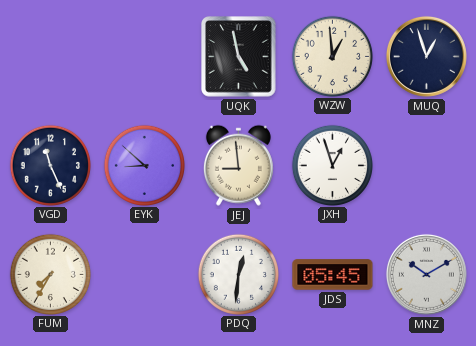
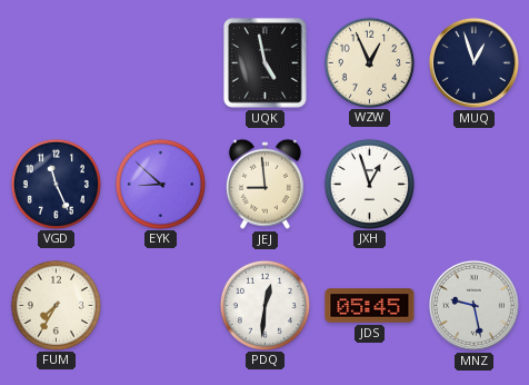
WZW: 12:59 -> 12:56 (369, 62)
MNZ: 10:10 -> 9:28 (473, 305)
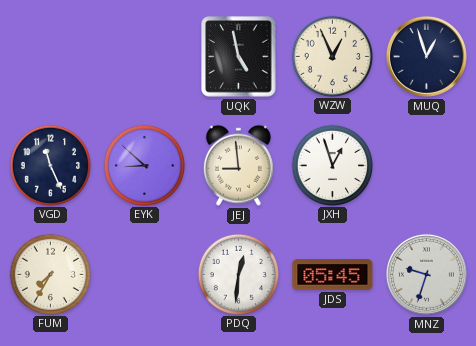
MNZ: 9:28 -> 9:33 (426, 274)
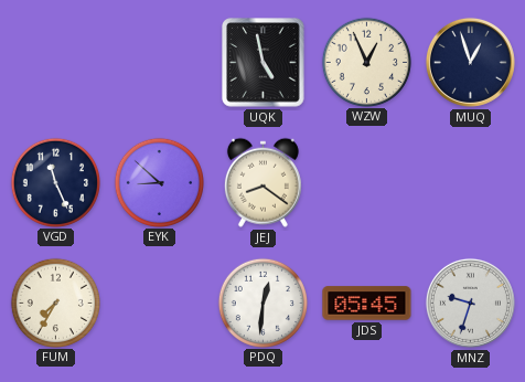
JEJ: 8:59 -> 8:21 (262, 182)
JXH: 12:57 -> none (332, 165)
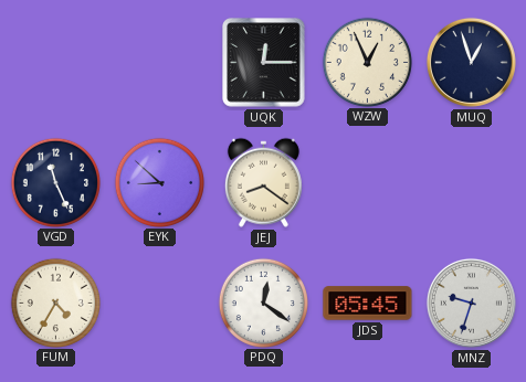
UQK: 4:58 -> 12:15 (264, 63)
FUM: 7:35 -> 4:35 (55, 303)
PDQ: 12:31 -> 12:21 (263, 303)
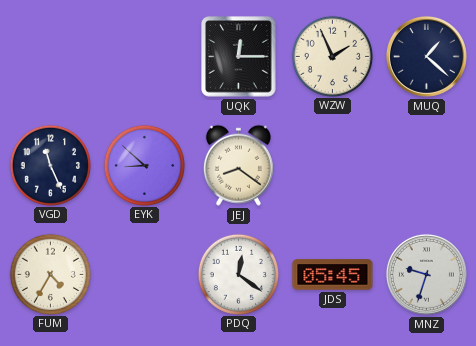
WZW: 12:56 -> 1:56 (332, 56)
MUQ: 12:57 -> 1:22 (426, 56)
